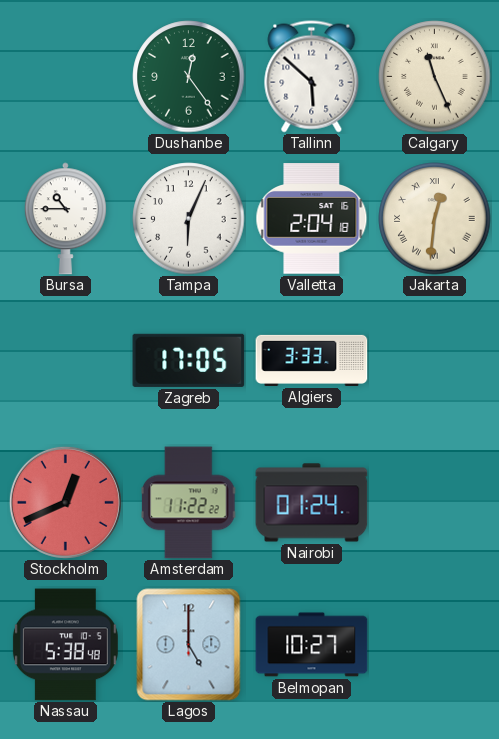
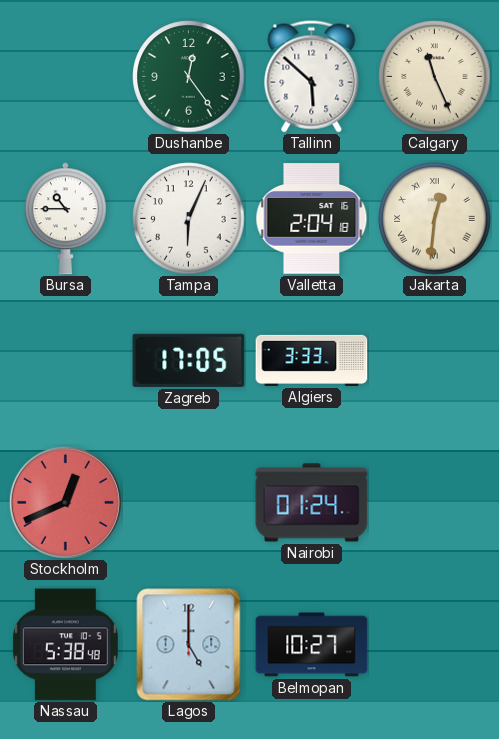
Amsterdam: 11:22 -> none (188, 503)
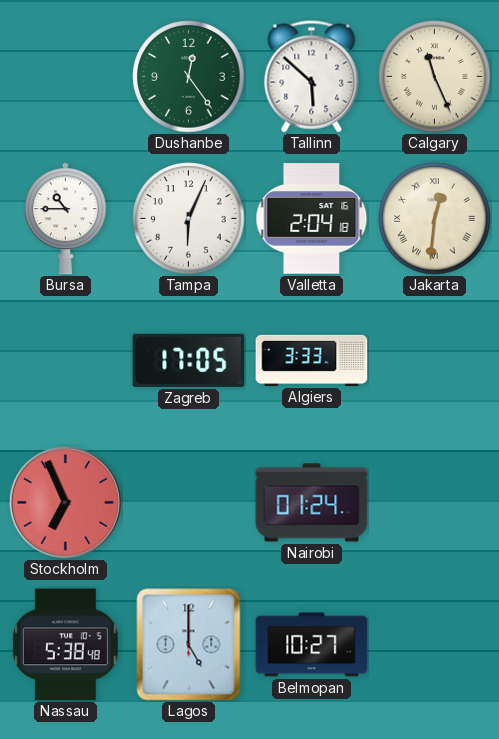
Stockholm: 12:41 -> 6:56 (65, 502)
